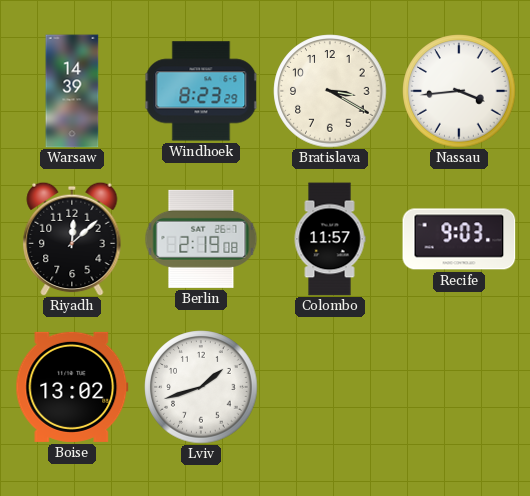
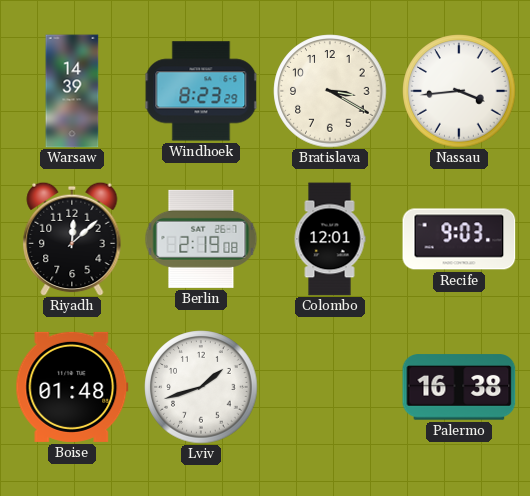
Colombo: 11:57 -> 12:01 (330, 239)
Boise: 13:02 -> 01:48 (72, 387)
Palermo: none -> 16:38 (459, 387)
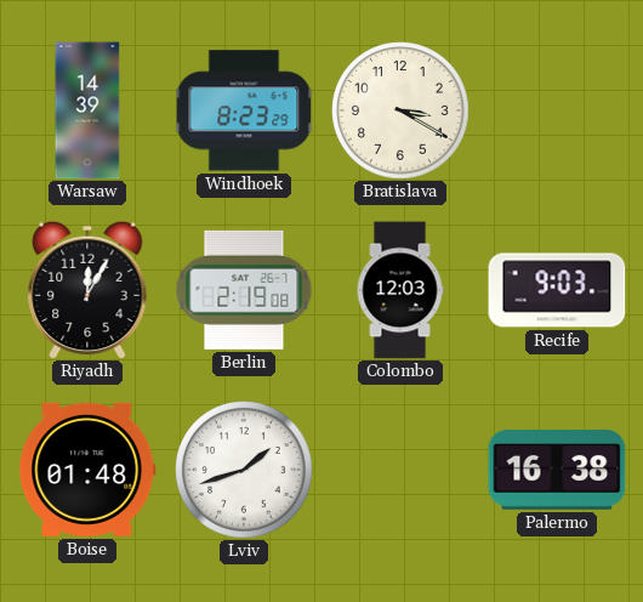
Nassau: 3:44 -> none (459, 91)
Riyadh: 12:08 -> 12:05 (87, 290)
Colombo: 12:01 -> 12:03 (400, 290)
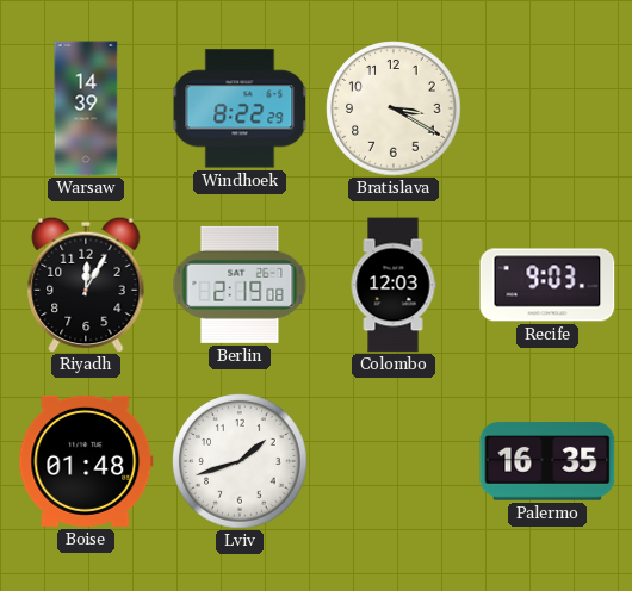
Windhoek: 8:23 -> 8:22 (240, 108)
Palermo: 16:38 -> 16:35 (547, 461)
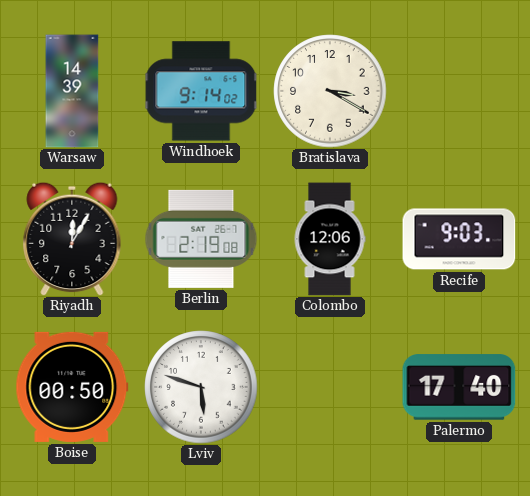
Windhoek: 8:22 -> 9:14 (201, 91)
Colombo: 12:03 -> 12:06 (330, 239)
Boise: 01:48 -> 00:50 (72, 387)
Lviv: 1:42 -> 5:48 (201, 387)
Palermo: 16:35 -> 17:40 (459, 387)
